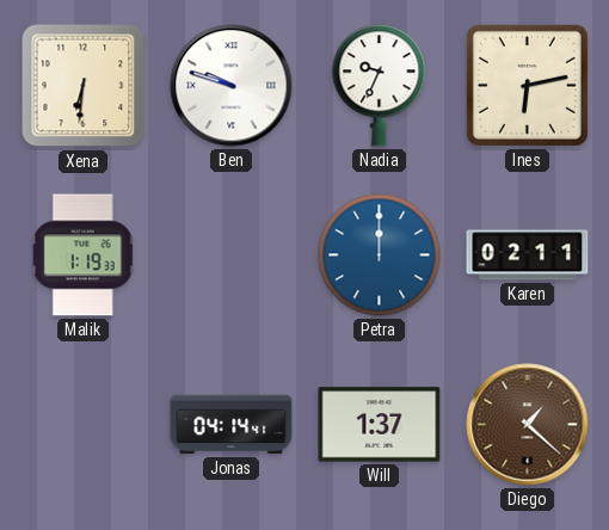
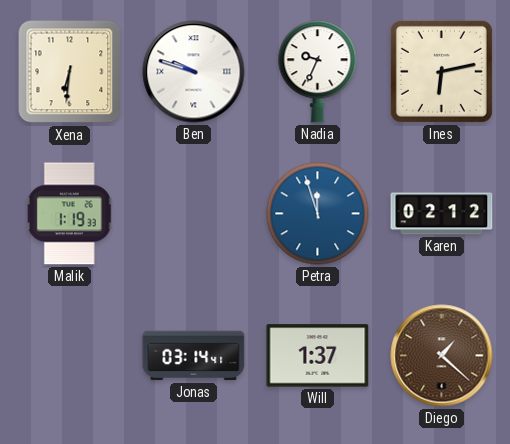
Petra: 12:00 -> 11:57 (318, 214)
Karen: 02:11 -> 02:12 (442, 214)
Jonas: 04:14 -> 03:14 (194, 356)
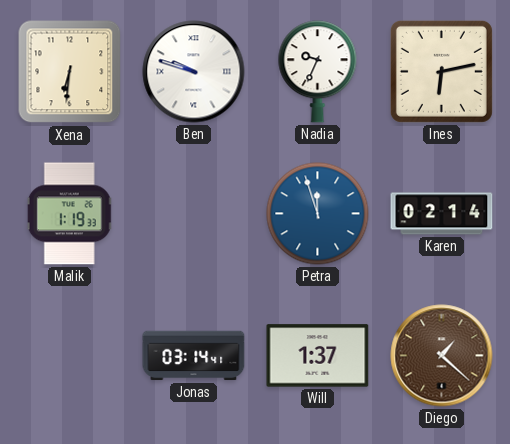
Karen: 02:12 -> 02:14 (442, 214)
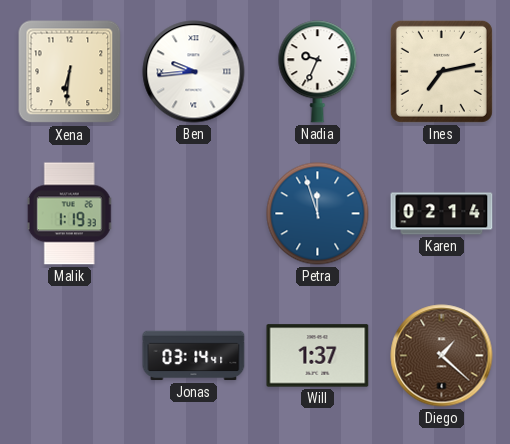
Ben: 9:48 -> 9:44 (194, 72)
Ines: 6:13 -> 7:13 (441, 71)
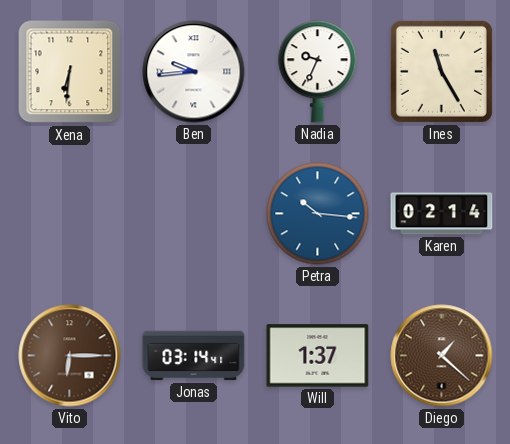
Ines: 7:13 -> 11:25 (441, 71)
Malik: 1:19 -> none (70, 214)
Petra: 11:57 -> 10:16 (318, 214)
Vito: none -> 6:15 (70, 356)
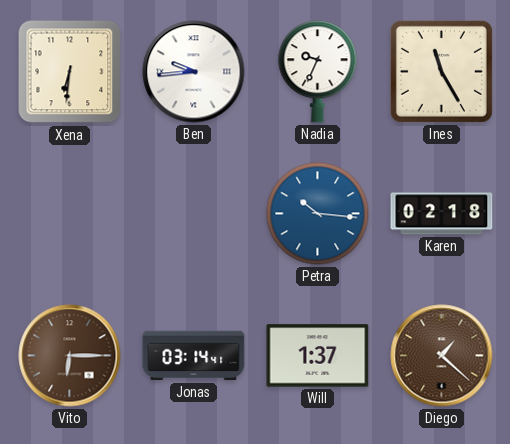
Karen: 02:14 -> 02:18 (442, 214)
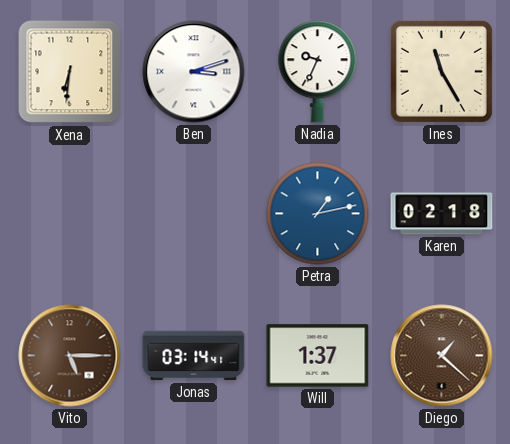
Ben: 9:44 -> 3:12 (194, 72)
Petra: 10:16 -> 1:13 (318, 214)
Vito: 6:15 -> 5:15 (70, 356)
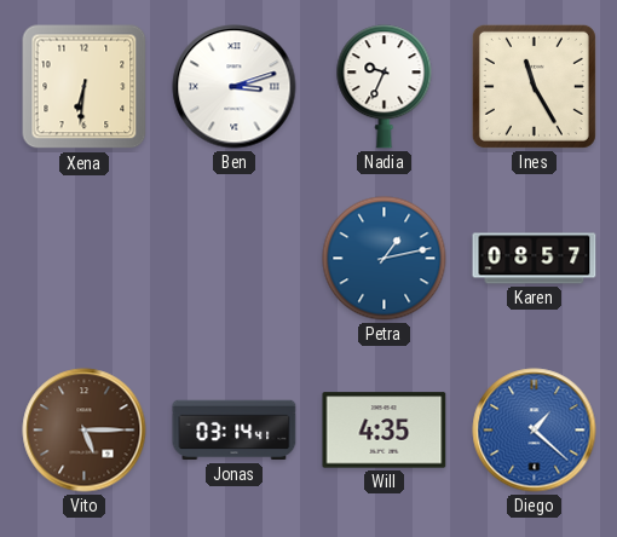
Karen: 02:18 -> 08:57 (535, 259)
Will: 1:37 -> 4:35 (385, 431)
Diego dial: brown -> blue (535, 431)
